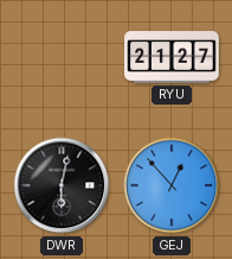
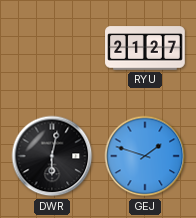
GEJ: 12:53 -> 1:48 (145, 156)
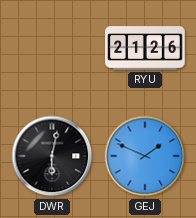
RYU: 21:27 -> 21:26 (145, 48)
GEJ: 1:48 -> 1:49 (145, 156)
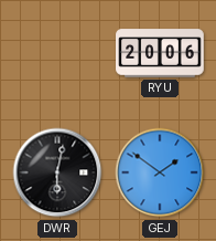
RYU: 21:26 -> 20:06 (160, 53)
GEJ: 1:49 -> 1:51 (160, 172)
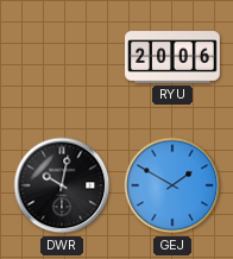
DWR: 6:02 -> 10:02 (62, 185)
GEJ: 1:51 -> 1:50 (172, 185)
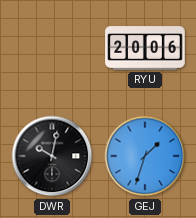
GEJ: 1:50 -> 1:33 (145, 156)
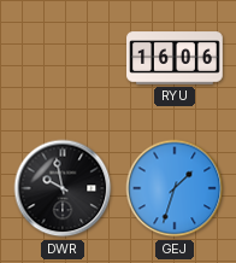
RYU: 20:06 -> 16:06 (175, 58)
DWR: 10:02 -> 9:58 (63, 188)
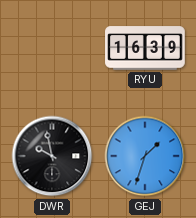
RYU: 16:06 -> 16:39 (145, 48)
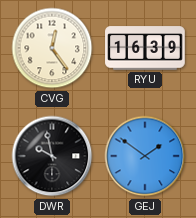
CVG: none -> 12:24 (52, 48)
GEJ: 1:33 -> 1:51 (145, 156)
